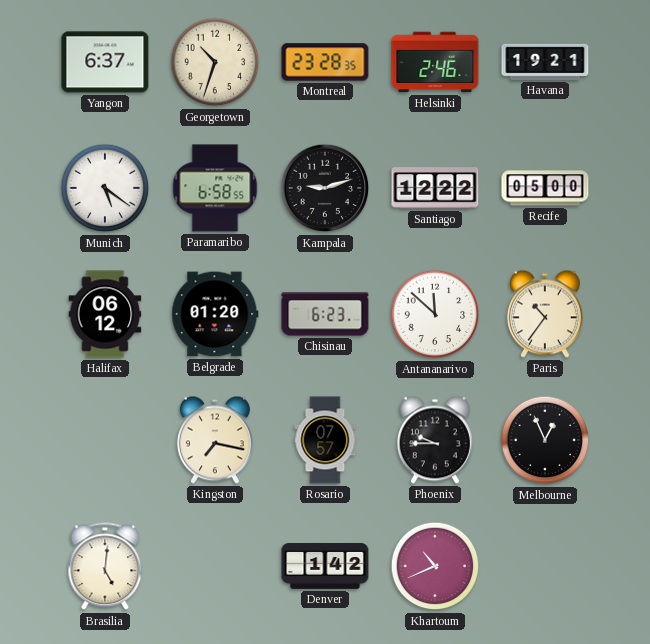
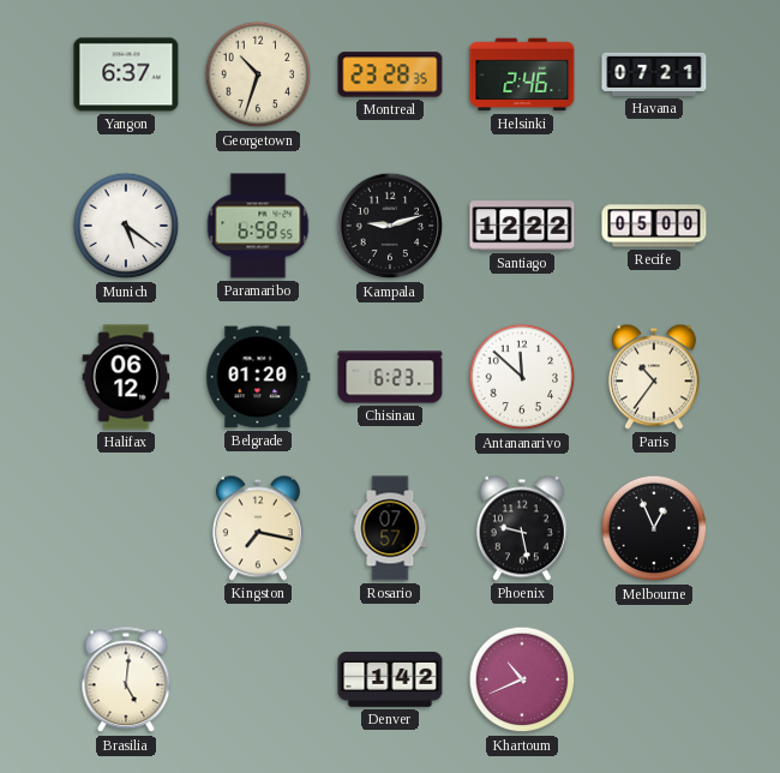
Havana: 19:21 -> 07:21 (654, 74)
Phoenix: 9:45 -> 9:28 (522, 528)
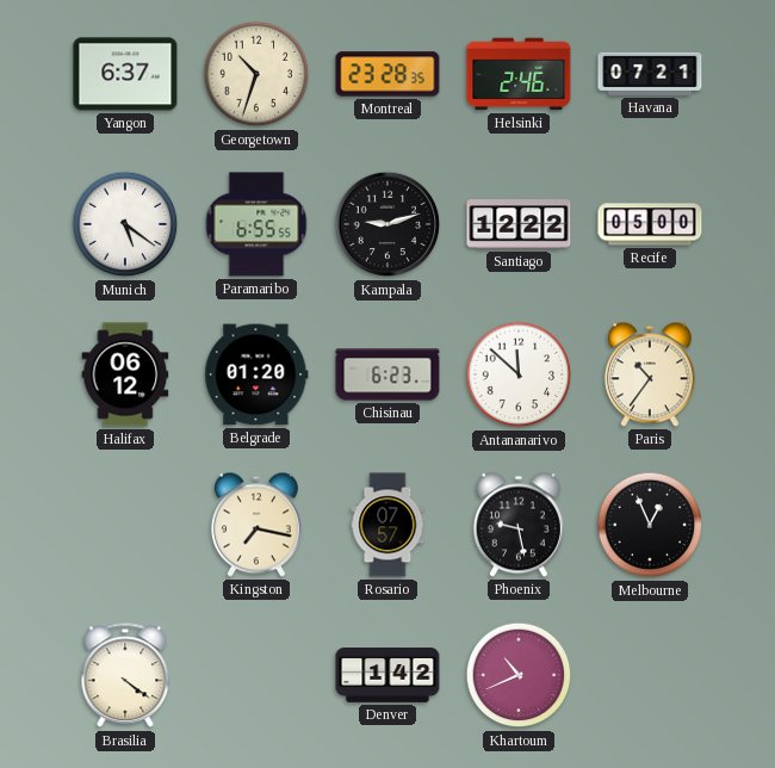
Paramaribo: 6:58 -> 6:55 (256, 224)
Brasilia: 5:01 -> 4:21 (125, 676)
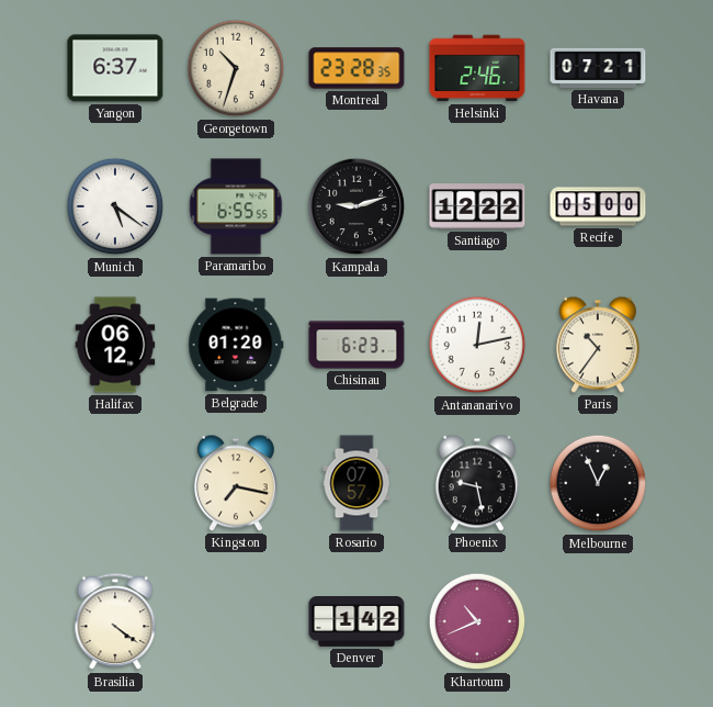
Antananarivo: 11:52 -> 12:13 (477, 345)
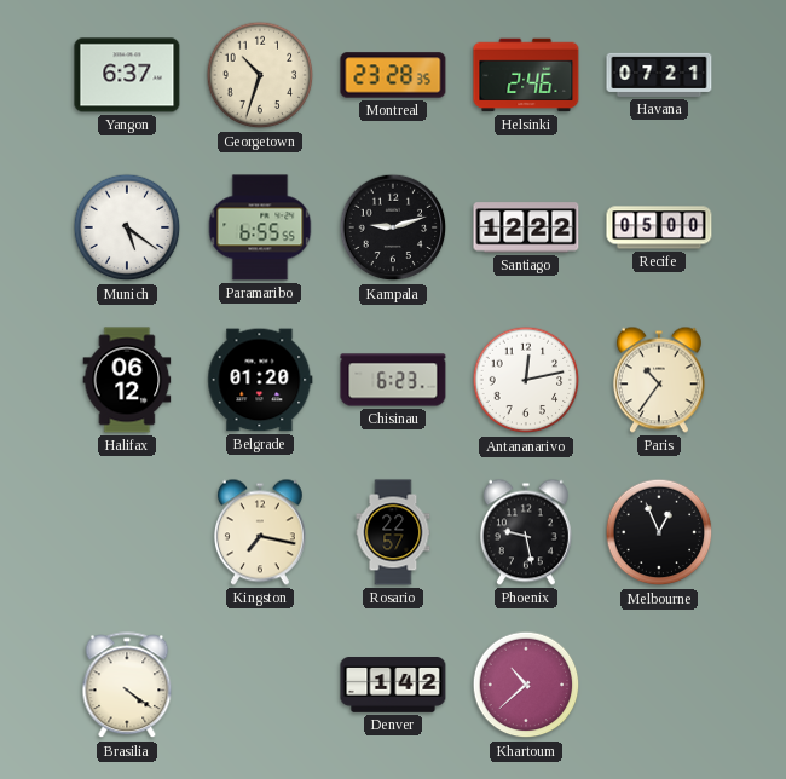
Rosario: 07:57 -> 22:57 (393, 532)
Khartoum: 10:41 -> 10:38 (526, 685)
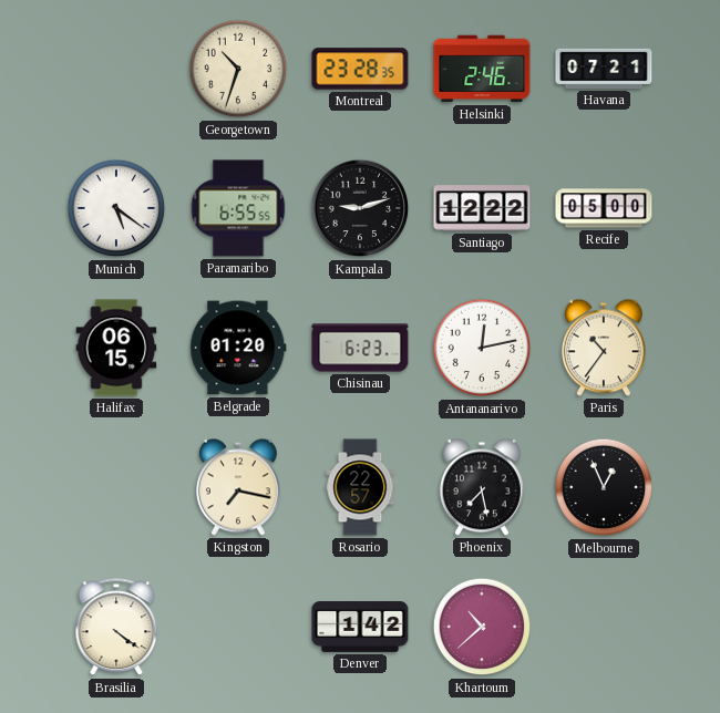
Yangon: 6:37 -> none (127, 75)
Halifax: 06:12 -> 06:15 (116, 348)
Phoenix: 9:28 -> 7:28 (482, 487)
